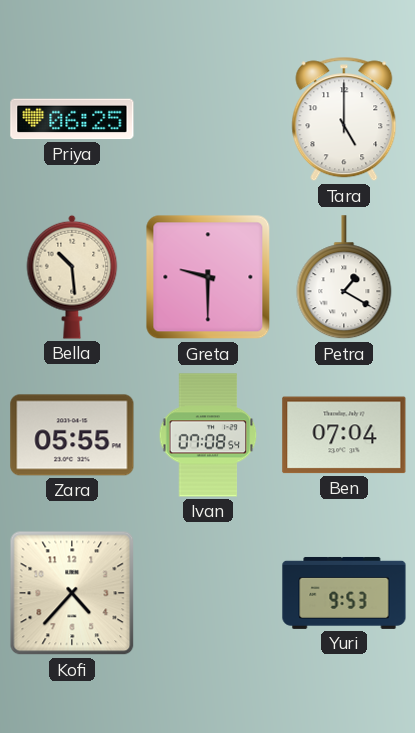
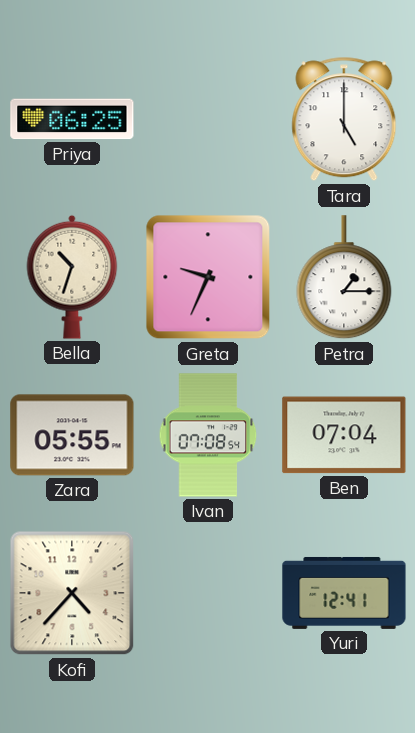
Bella: 10:29 -> 10:33 (72, 277)
Greta: 9:30 -> 9:34 (208, 277)
Petra: 1:20 -> 1:15 (344, 278)
Yuri: 9:53 -> 12:41 (344, 593)
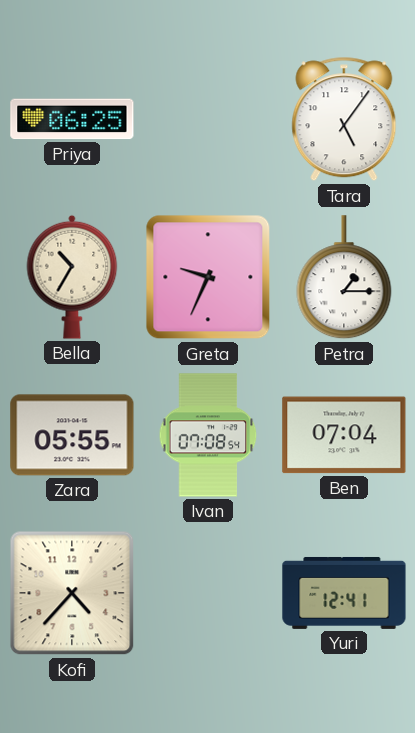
Tara: 5:00 -> 5:06 (344, 119)
Bella: 10:33 -> 10:35 (72, 277)
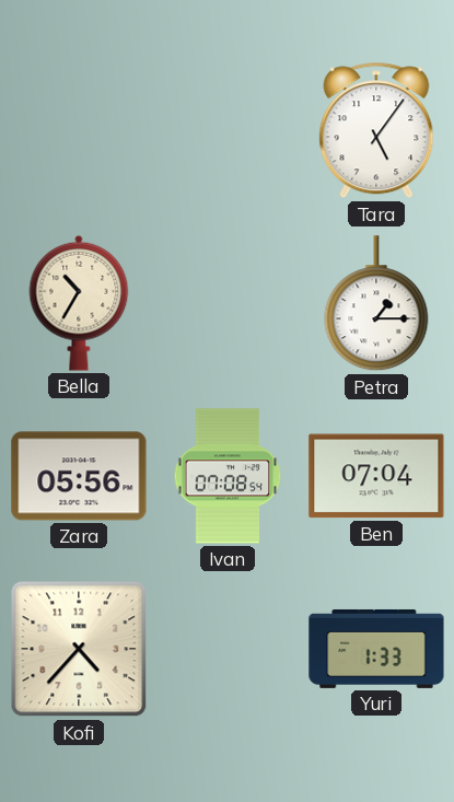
Priya: 06:25 -> none (72, 119)
Greta: 9:34 -> none (208, 277)
Zara: 05:55 -> 05:56 (79, 476)
Yuri: 12:41 -> 1:33 (376, 649)
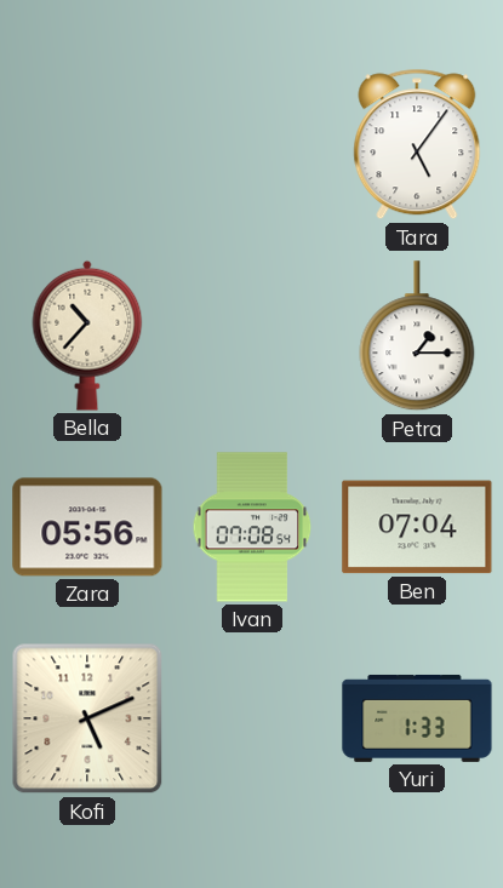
Bella: 10:35 -> 10:37 (87, 336)
Kofi: 4:37 -> 5:11 (87, 718)
